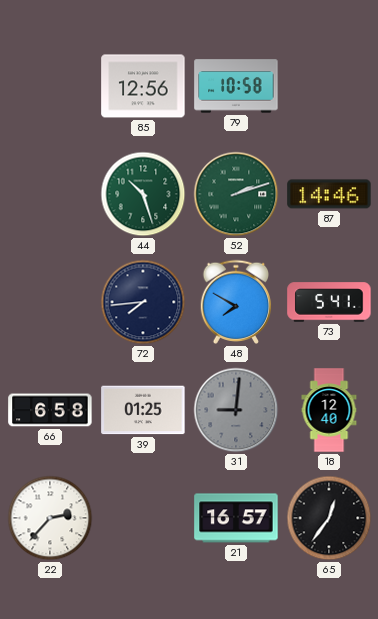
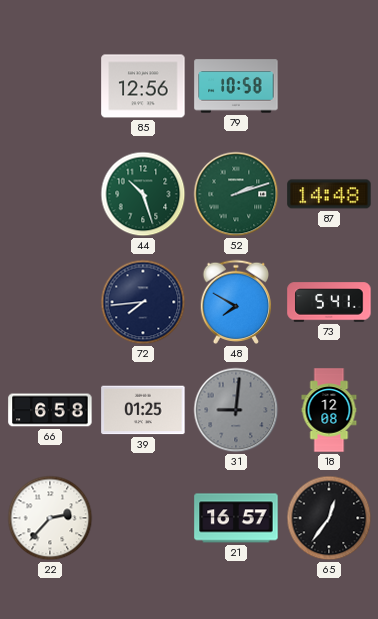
87: 14:46 -> 14:48 (329, 194)
18: 12:40 -> 12:08 (329, 410)
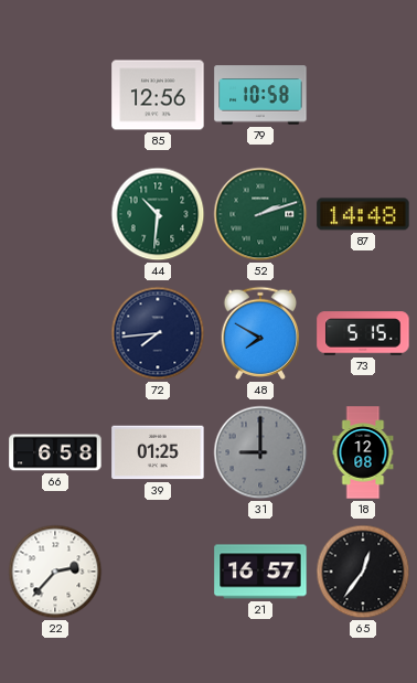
44: 10:27 -> 10:31 (158, 214)
73: 5:41 -> 5:15 (363, 333)
31: 9:01 -> 9:00 (260, 452)
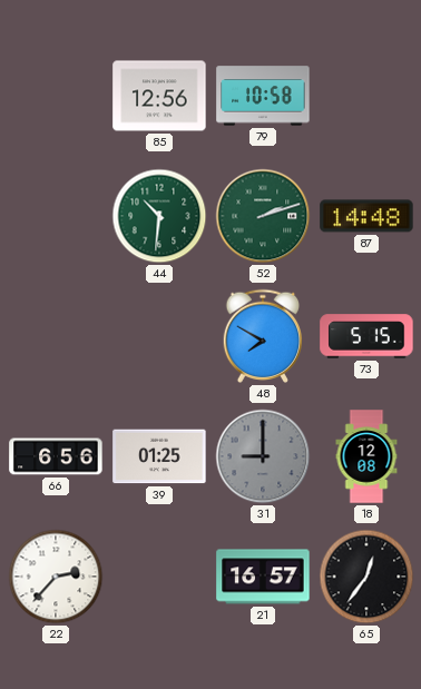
72: 7:44 -> none (158, 333)
66: 6:58 -> 6:56 (56, 456)
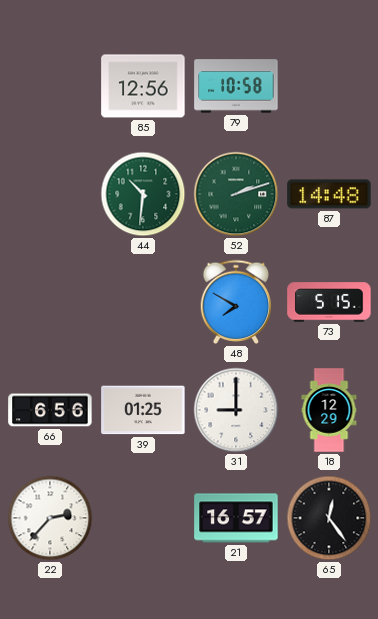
31 dial: grey -> white (236, 410)
18: 12:08 -> 12:29 (329, 410)
65: 12:36 -> 12:24 (329, 518)
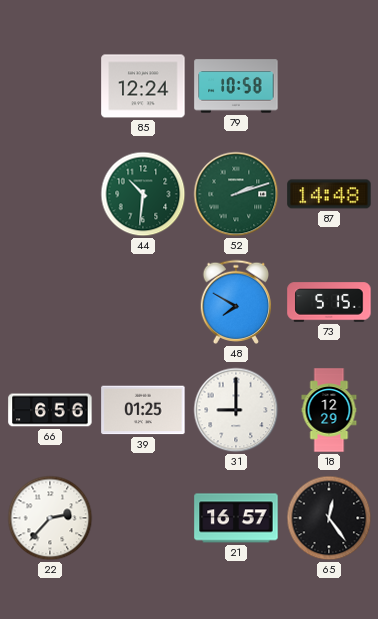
85: 12:56 -> 12:24 (143, 86)
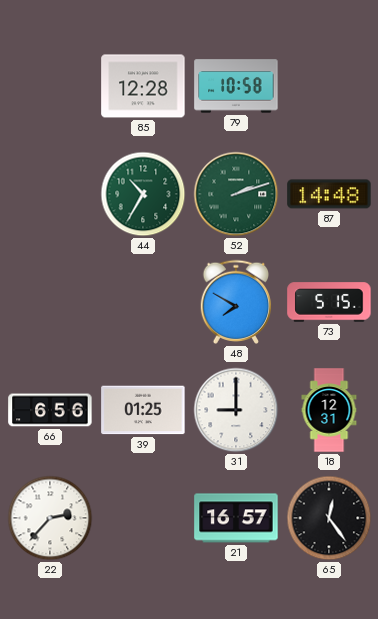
85: 12:24 -> 12:28 (143, 86)
44: 10:31 -> 10:35 (143, 194)
18: 12:29 -> 12:31 (329, 410)
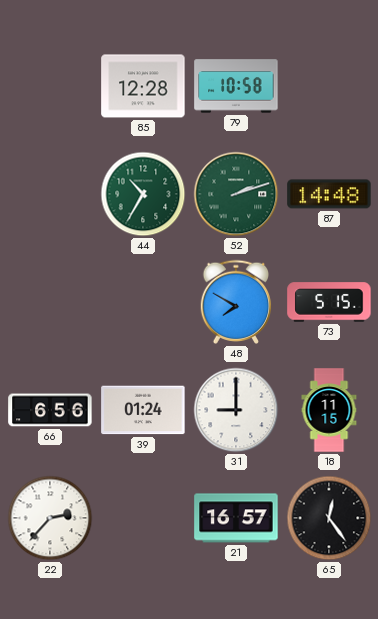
39: 01:25 -> 01:24 (143, 410)
18: 12:31 -> 11:15 (329, 410)
